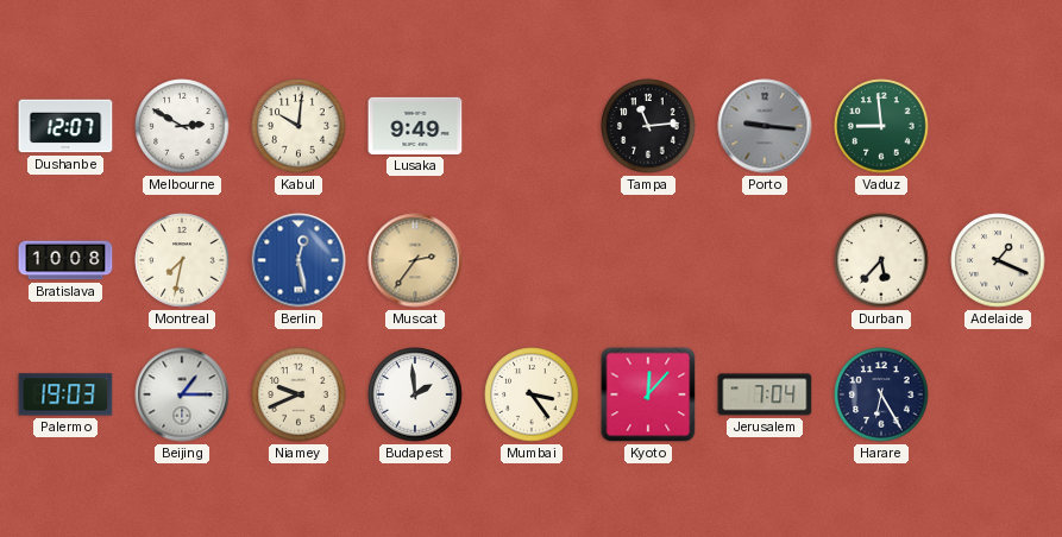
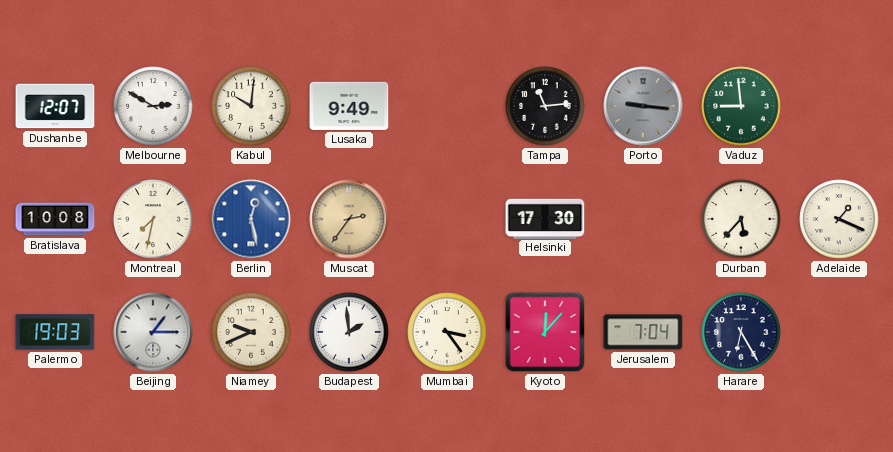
Helsinki: none -> 17:30 (545, 218)
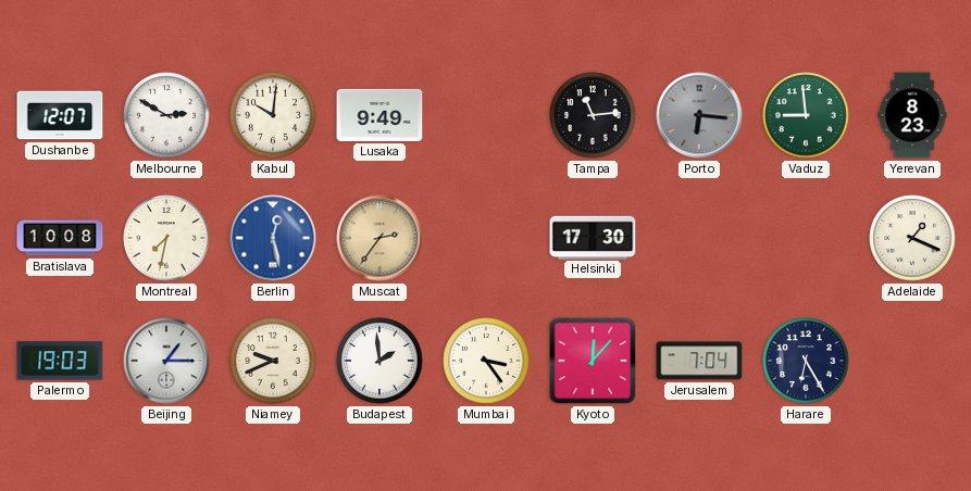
Porto: 9:16 -> 6:16 (699, 115)
Yerevan: none -> 8:23 (912, 115)
Durban: 5:37 -> none (741, 219)
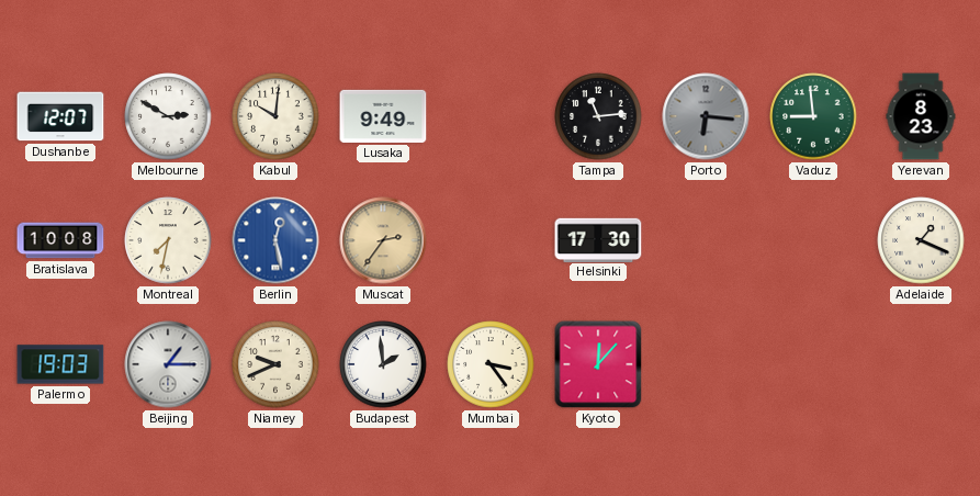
Jerusalem: 7:04 -> none (699, 361)
Harare: 6:25 -> none (806, 361)
